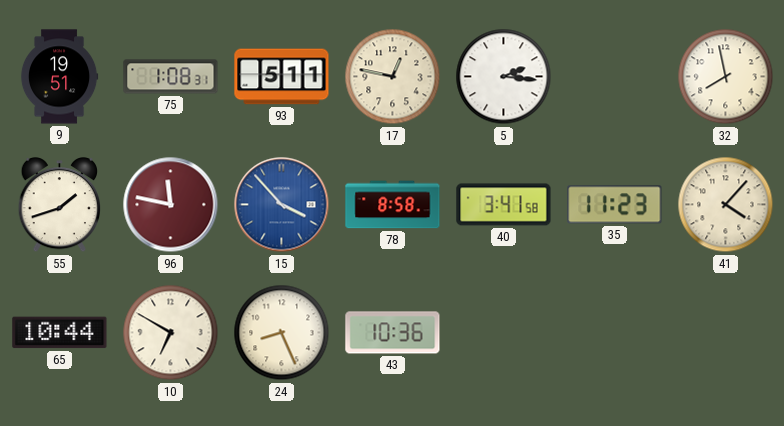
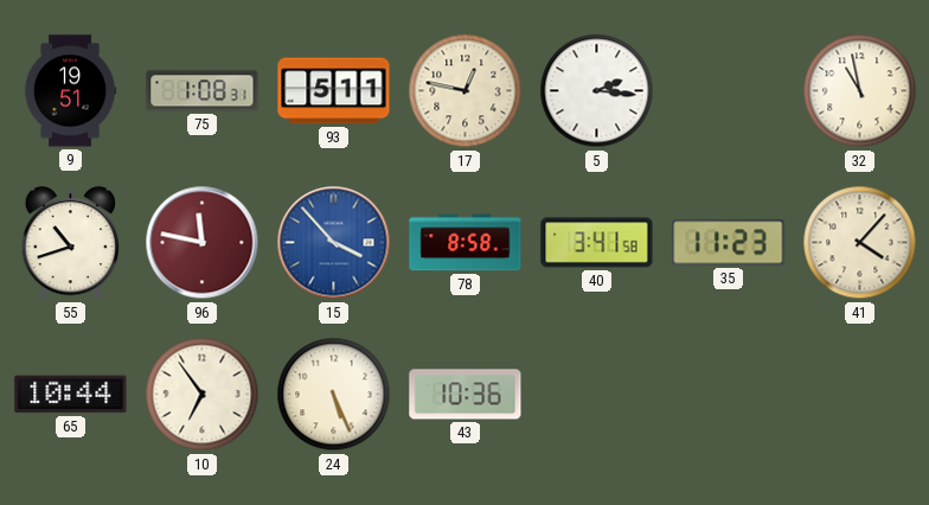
32: 7:58 -> 10:58 (860, 91)
55: 1:42 -> 10:42 (70, 244)
10: 6:50 -> 6:54 (203, 395)
24: 8:26 -> 5:26 (334, 395)
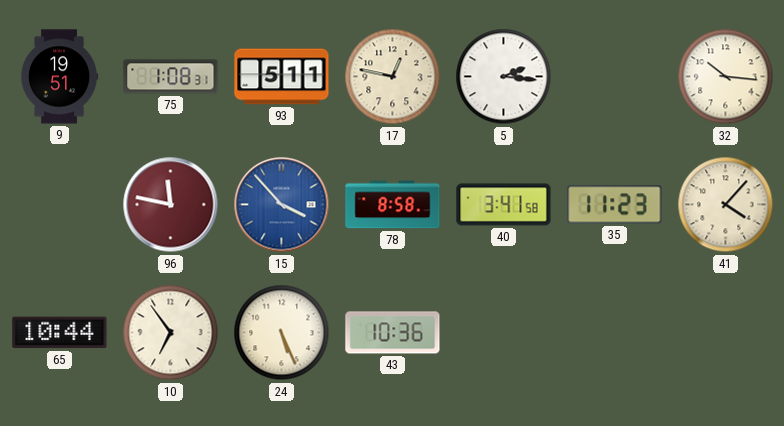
32: 10:58 -> 10:16 (726, 77)
55: 10:42 -> none (70, 244)
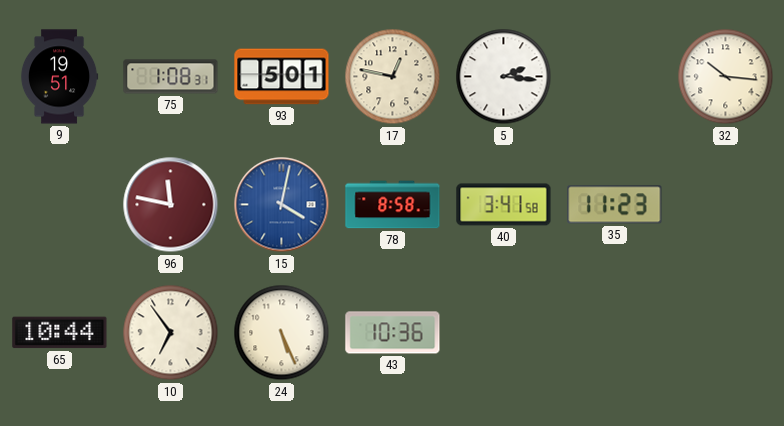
93: 5:11 -> 5:01 (282, 77)
15: 3:53 -> 4:02 (282, 205)
41: 4:07 -> none (726, 205)
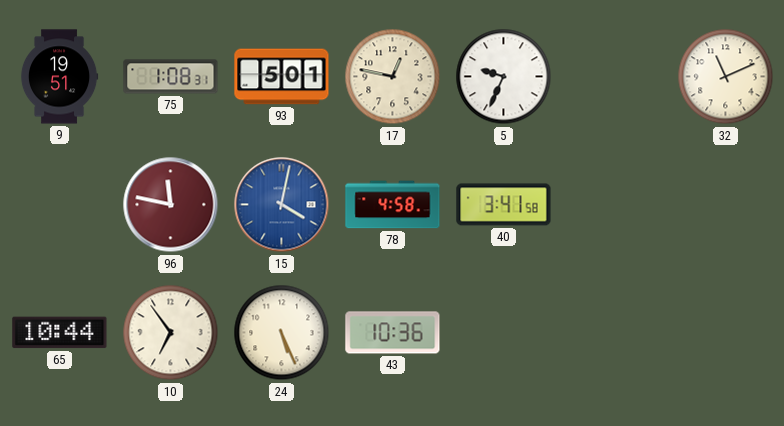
5: 2:16 -> 9:34 (504, 77)
32: 10:16 -> 11:11 (726, 77)
78: 8:58 -> 4:58 (393, 205)
35: 11:23 -> none (615, 205)
